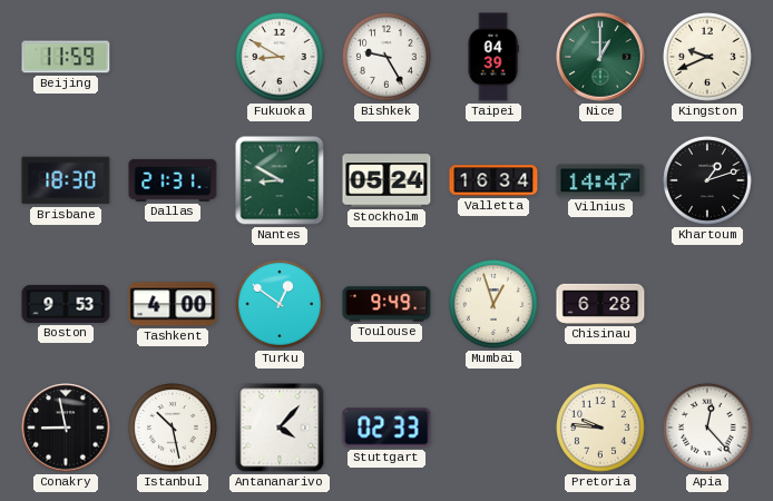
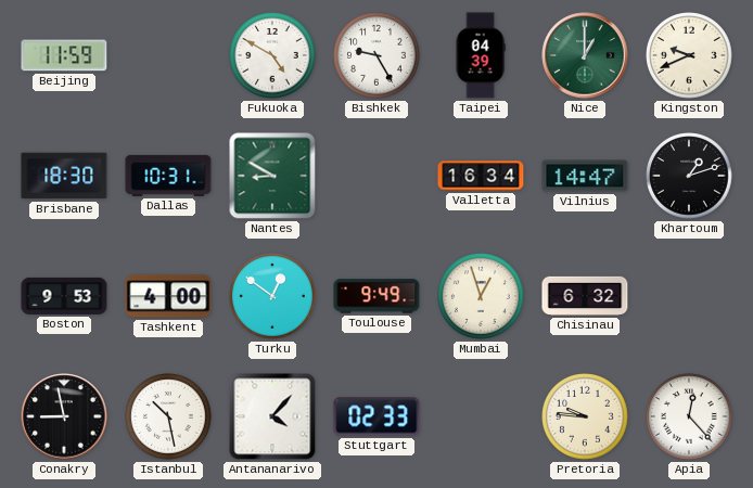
Fukuoka: 8:50 -> 4:50 (272, 55)
Dallas: 21:31 -> 10:31 (168, 176)
Stockholm: 05:24 -> none (387, 180)
Chisinau: 6:28 -> 6:32 (585, 296)
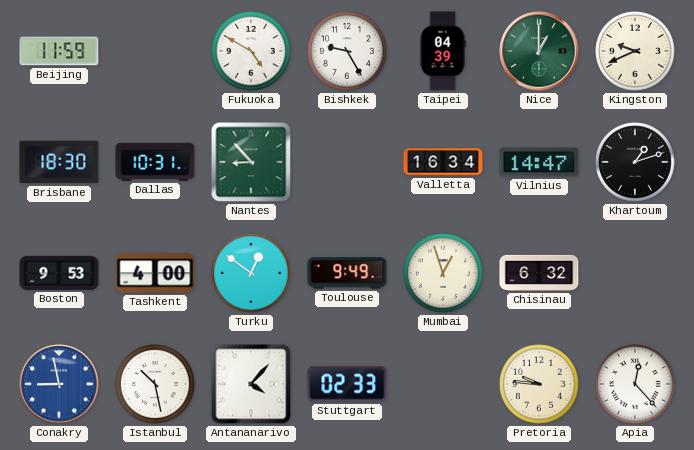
Nantes: 8:50 -> 8:53 (251, 162)
Conakry dial: black -> blue (59, 384)
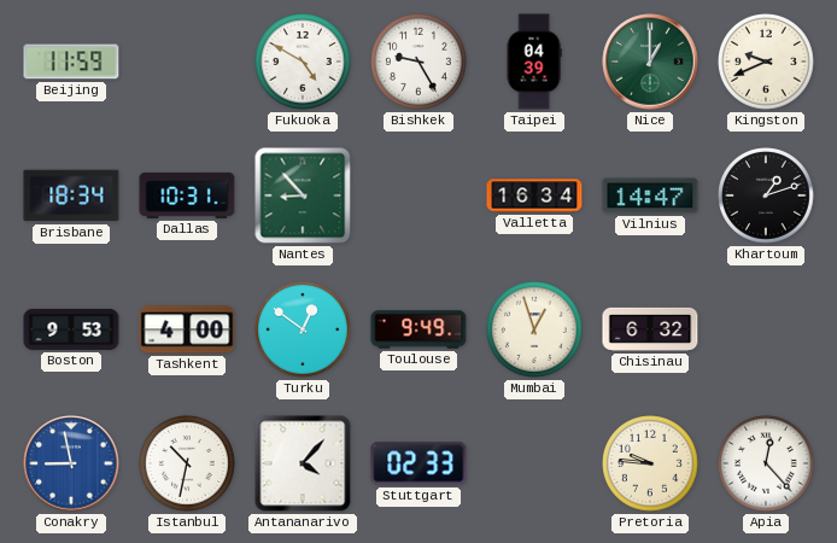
Brisbane: 18:30 -> 18:34 (71, 195)
Istanbul: 10:28 -> 10:32 (187, 463)
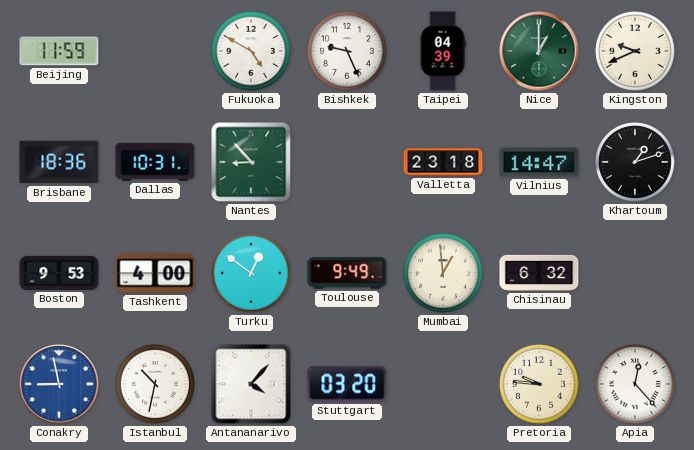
Bishkek: 9:25 -> 9:26 (347, 51)
Brisbane: 18:34 -> 18:36 (59, 162)
Valletta: 16:34 -> 23:18 (443, 162)
Mumbai: 12:57 -> 12:59 (443, 273)
Stuttgart: 02:33 -> 03:20 (347, 384)
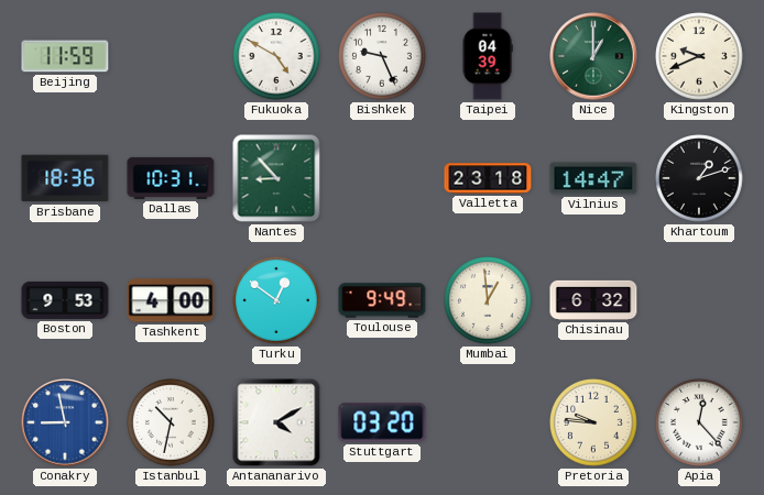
Antananarivo: 4:07 -> 4:10 (276, 422)
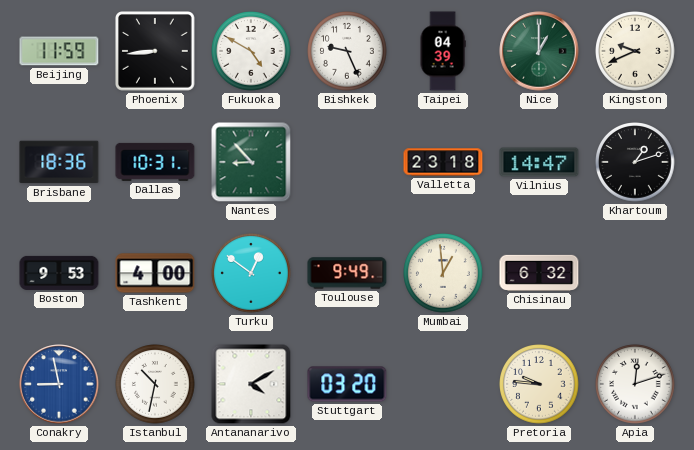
Phoenix: none -> 8:44 (156, 52)
Apia: 12:23 -> 12:12 (635, 384)
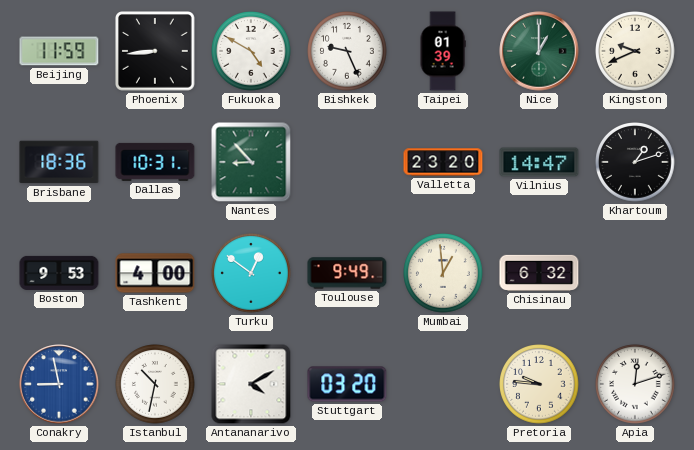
Taipei: 04:39 -> 01:39 (443, 51)
Valletta: 23:18 -> 23:20 (443, 162)
